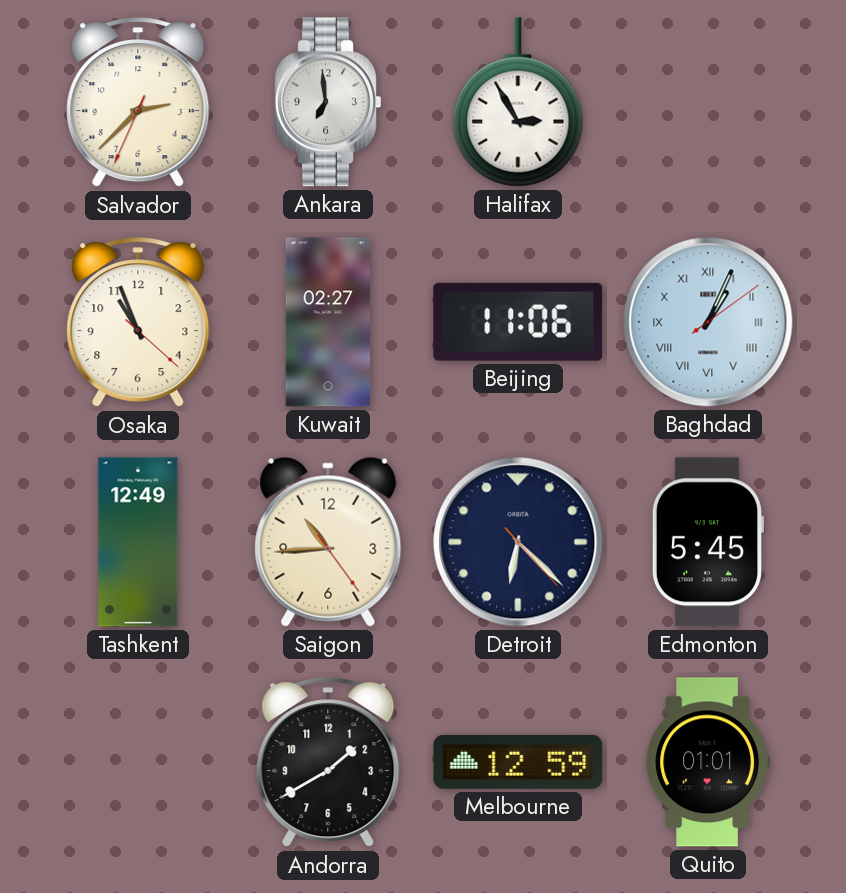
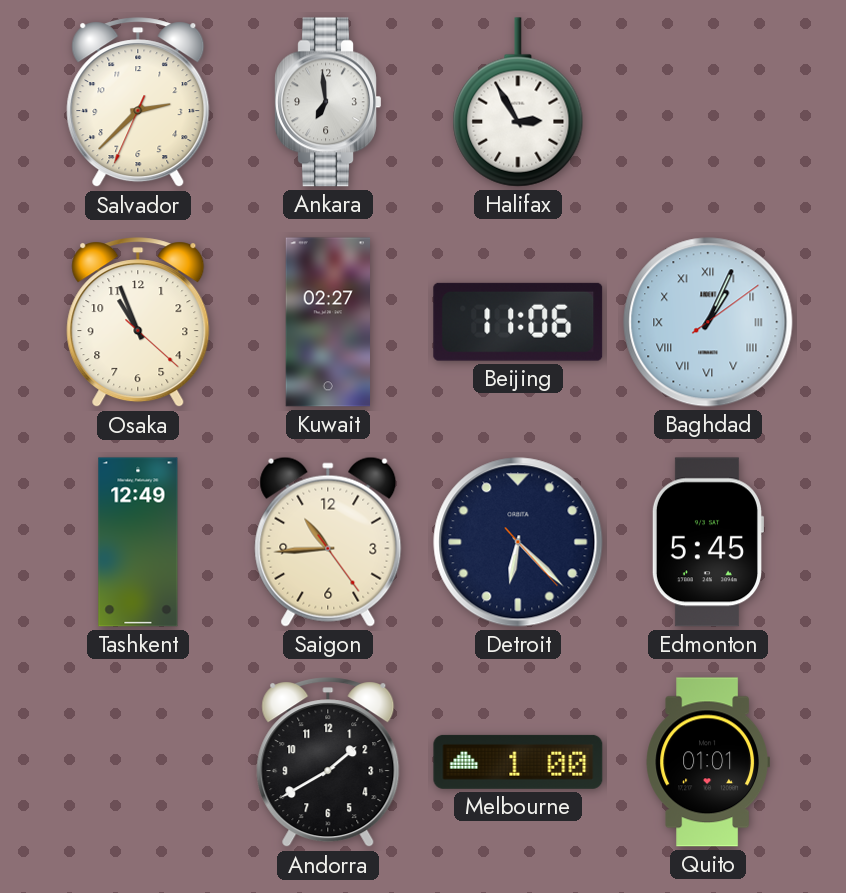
Melbourne: 12:59 -> 1:00 (518, 762)
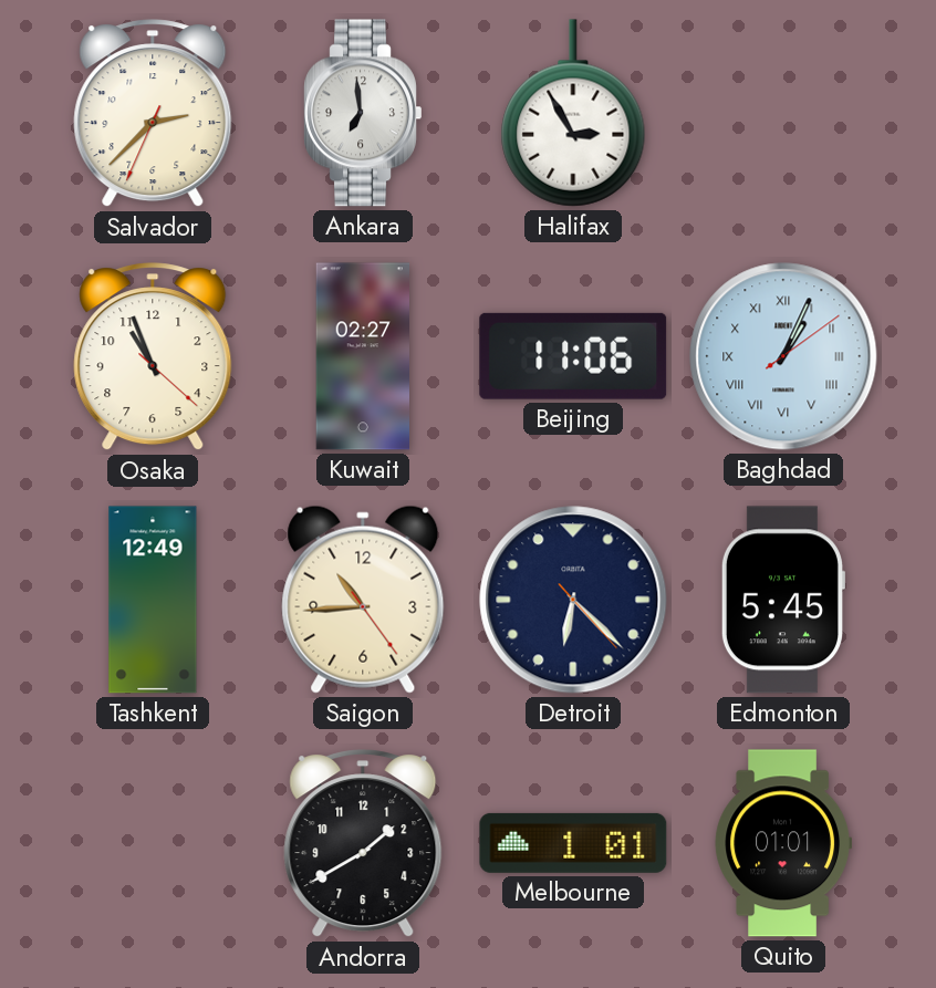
Melbourne: 1:00 -> 1:01 (573, 843)
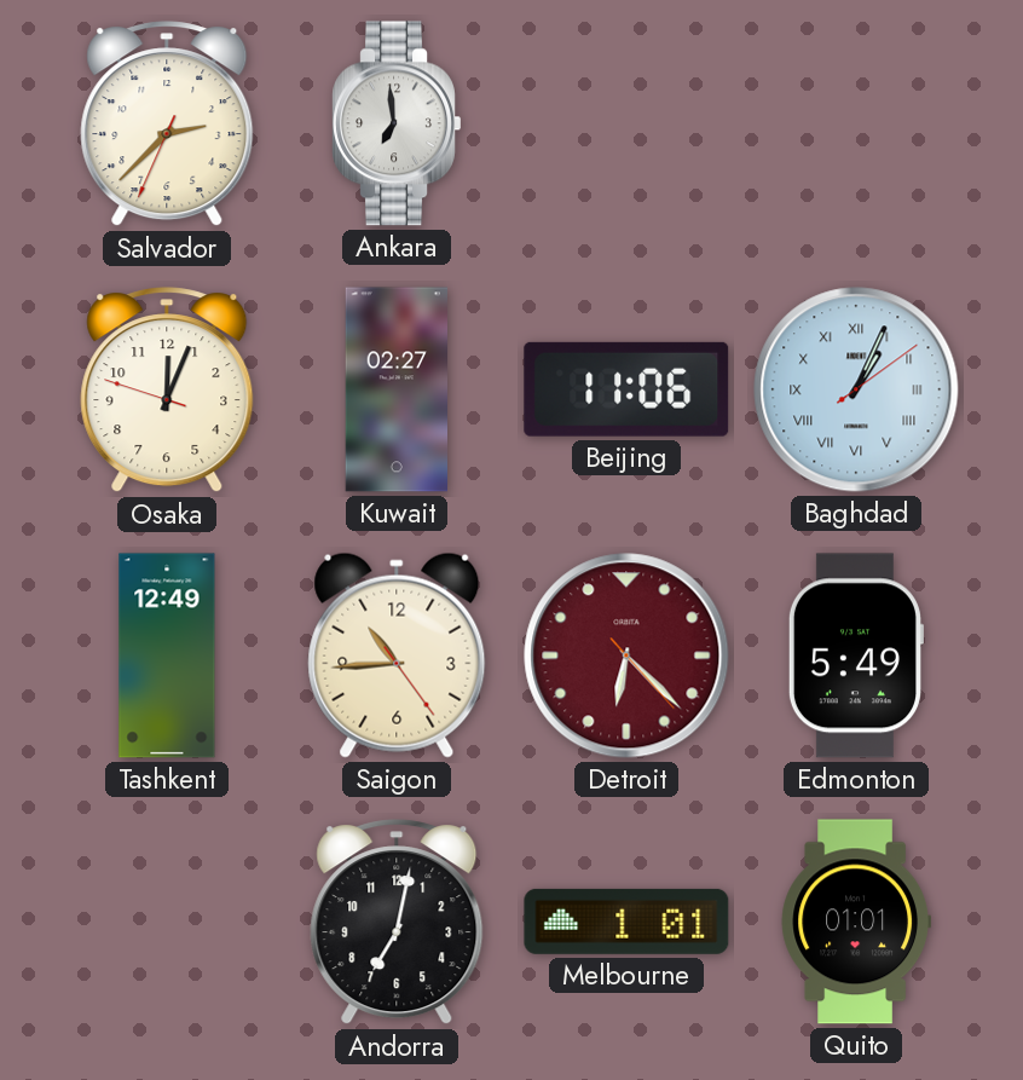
Halifax: 2:55 -> none (573, 113)
Osaka: 10:56 -> 12:03 (167, 391)
Detroit dial: navy -> burgundy (626, 655)
Edmonton: 5:45 -> 5:49 (855, 655)
Andorra: 1:40 -> 7:02 (397, 923)
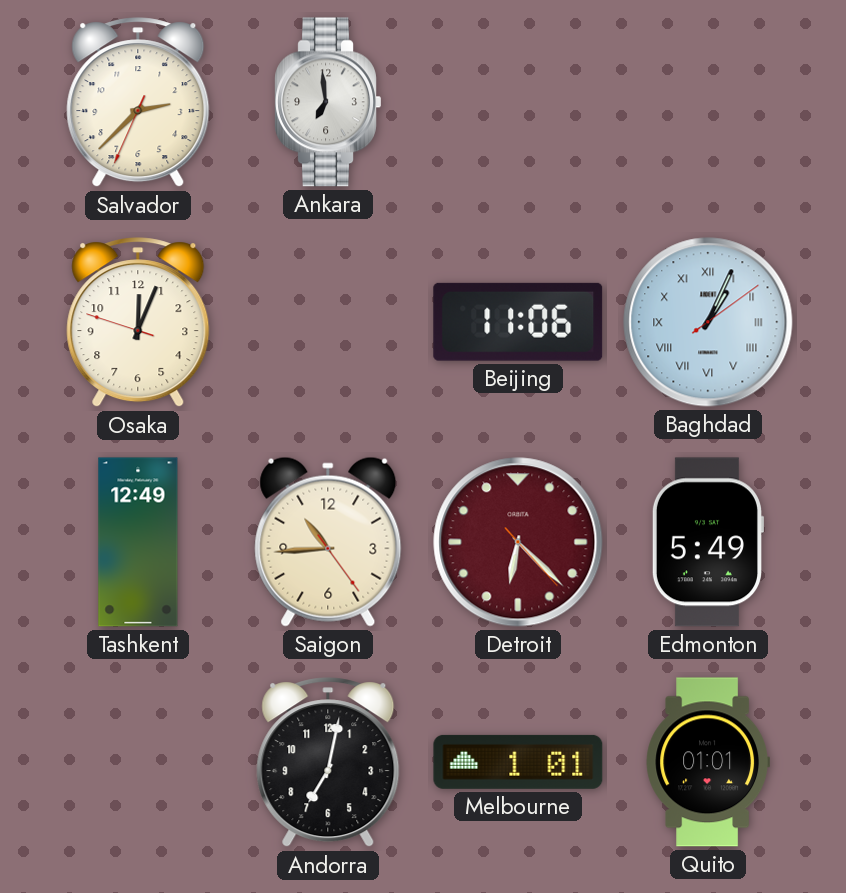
Kuwait: 02:27 -> none (395, 389)
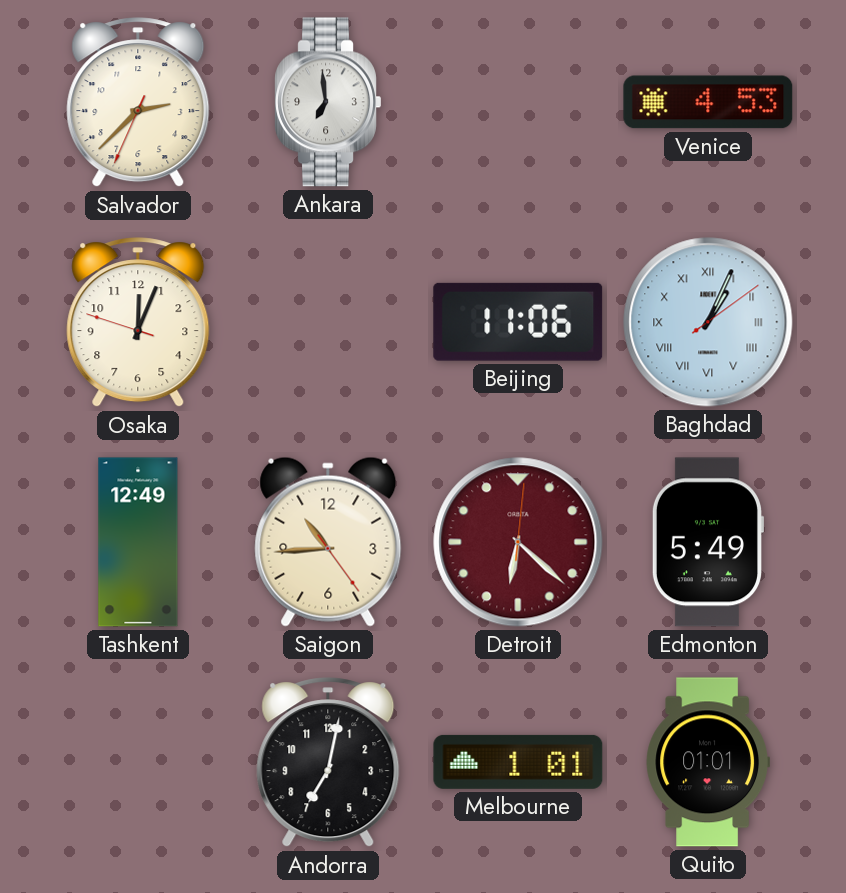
Venice: none -> 4:53 (708, 102)
Detroit: 6:22:23 -> 6:22:01 (518, 542)
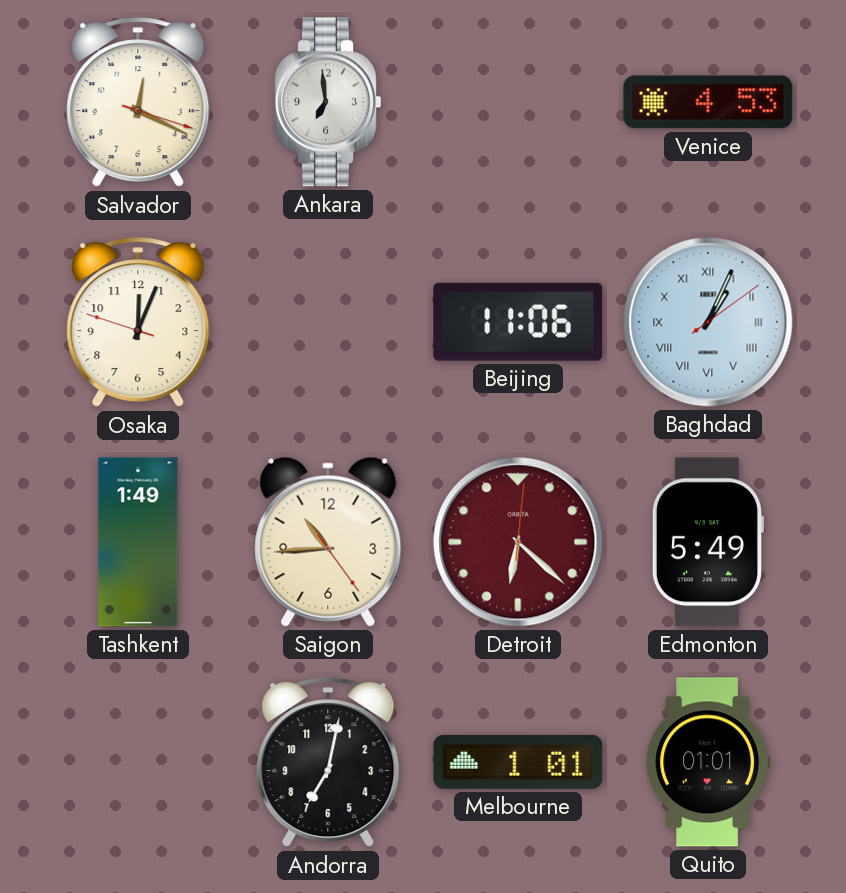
Salvador: 2:37 -> 12:19 (138, 103)
Tashkent: 12:49 -> 1:49 (138, 542)
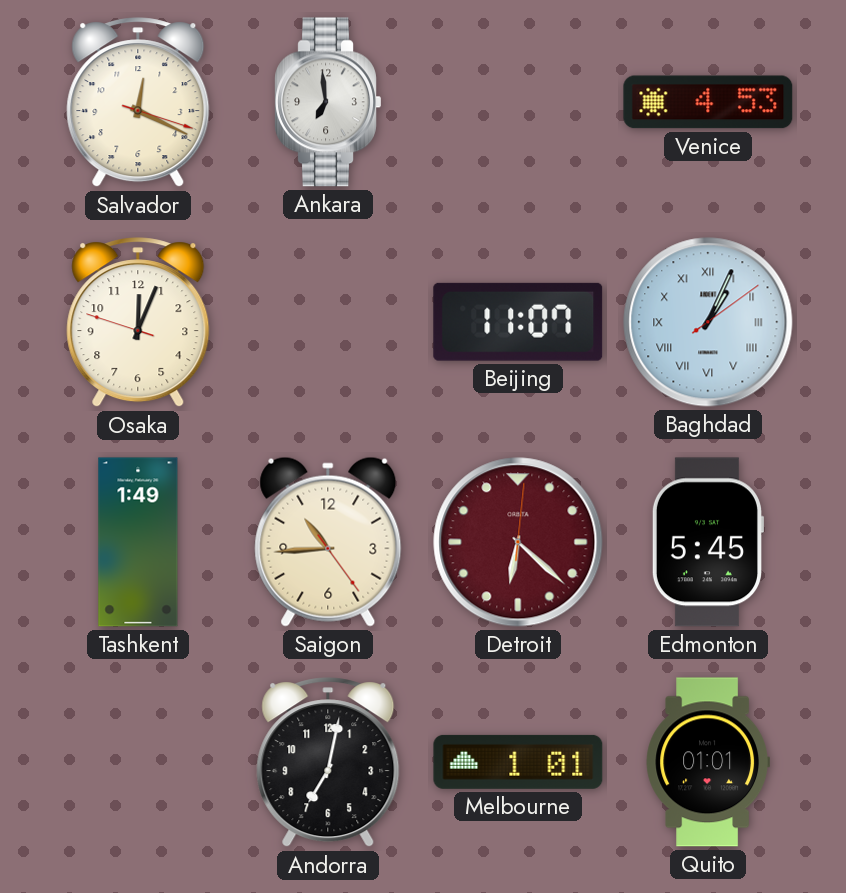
Beijing: 11:06 -> 11:07 (518, 322)
Edmonton: 5:49 -> 5:45 (707, 542)
